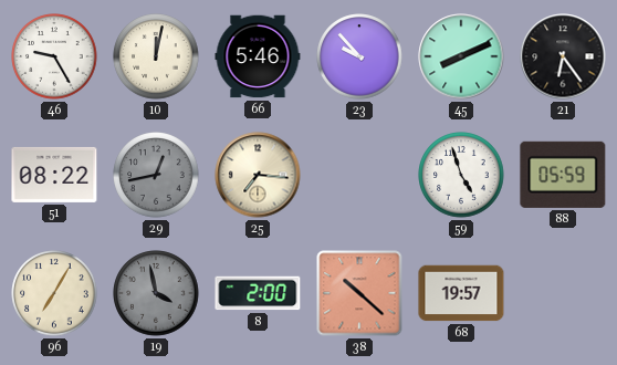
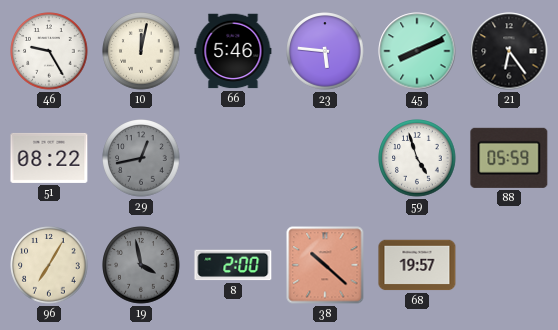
23: 9:53 -> 5:46 (325, 51)
25: 7:16 -> none (258, 175)
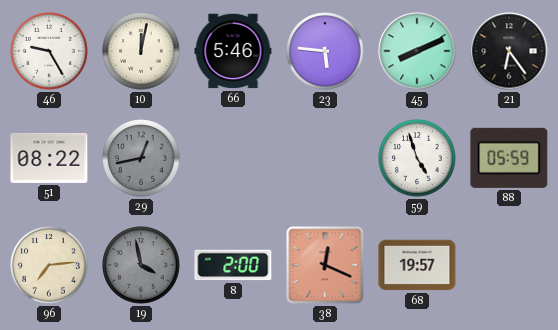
96: 7:05 -> 7:14 (49, 265)
38: 10:22 -> 12:19 (325, 265)
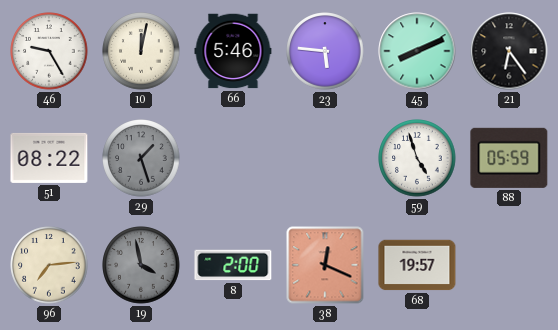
29: 12:43 -> 1:27 (141, 158)
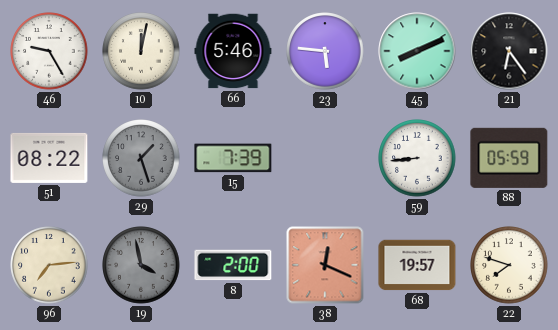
15: none -> 7:39 (233, 158)
59: 4:57 -> 8:44 (417, 158)
22: none -> 7:48 (509, 265)
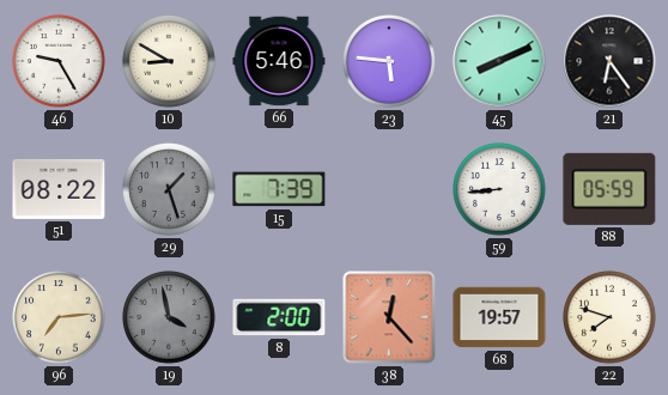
10: 12:02 -> 8:50 (169, 61)
38: 12:19 -> 12:23 (389, 317)
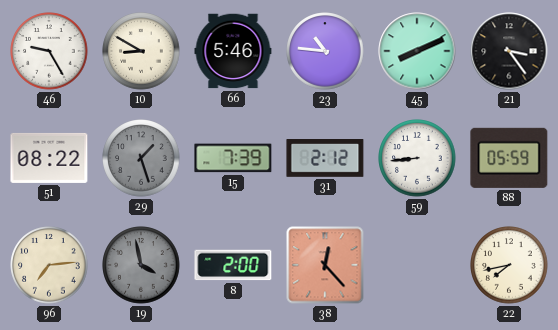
23: 5:46 -> 10:46 (325, 51)
21: 6:24 -> 3:24 (509, 51)
31: none -> 2:12 (325, 159)
68: 19:57 -> none (499, 317)
22: 7:48 -> 7:43 (509, 265)
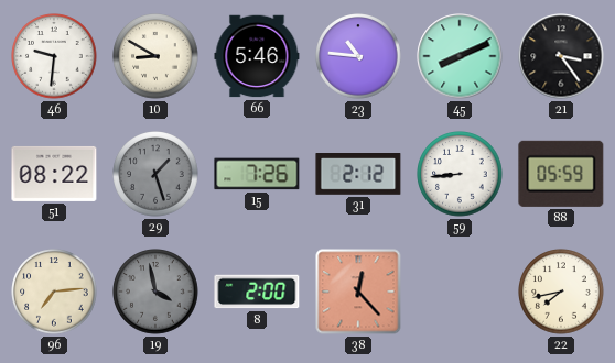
46: 9:25 -> 9:31 (54, 56)
15: 7:39 -> 7:26 (257, 174)
